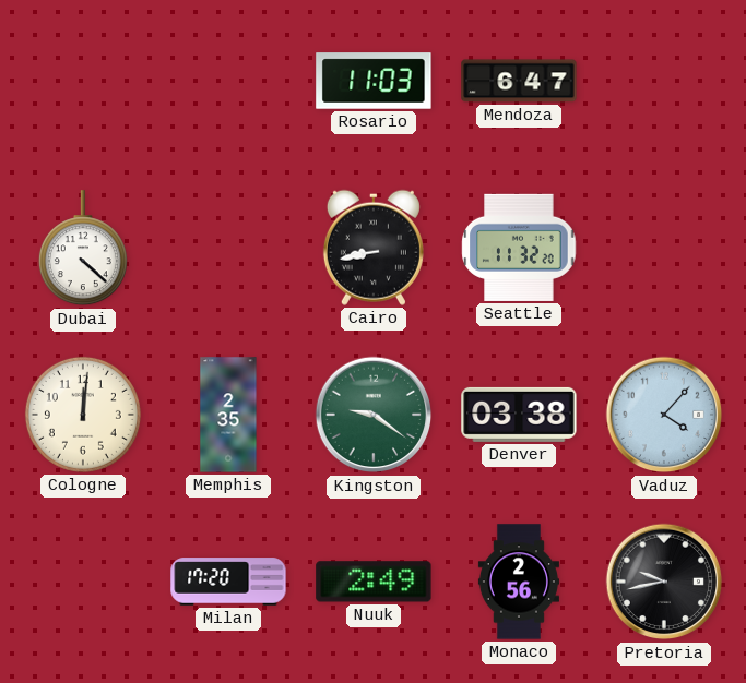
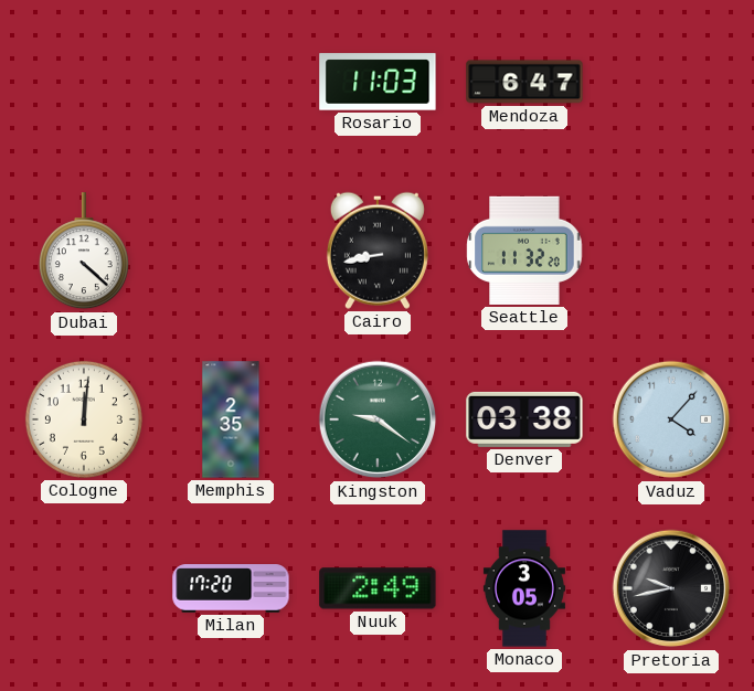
Monaco: 2:56 -> 3:05 (524, 588)
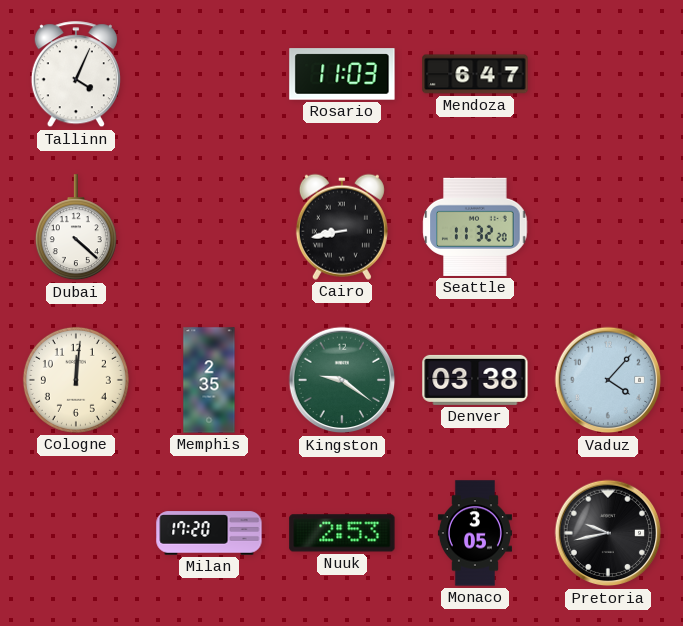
Tallinn: none -> 4:04 (76, 75)
Nuuk: 2:49 -> 2:53 (342, 533)
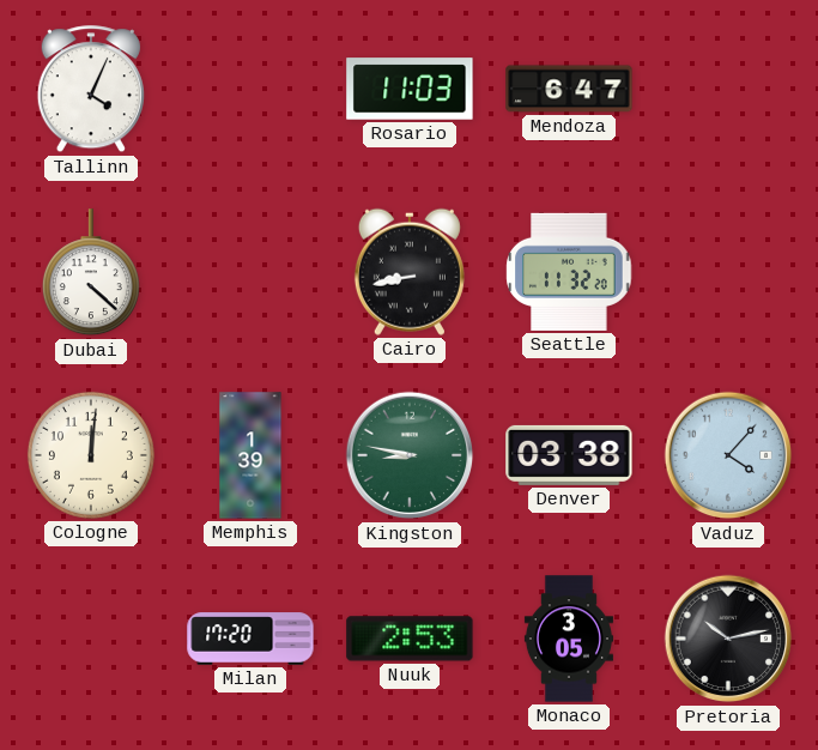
Memphis: 2:35 -> 1:39 (250, 455)
Kingston: 9:21 -> 8:47 (410, 455)
Pretoria: 9:43 -> 10:13 (728, 639)
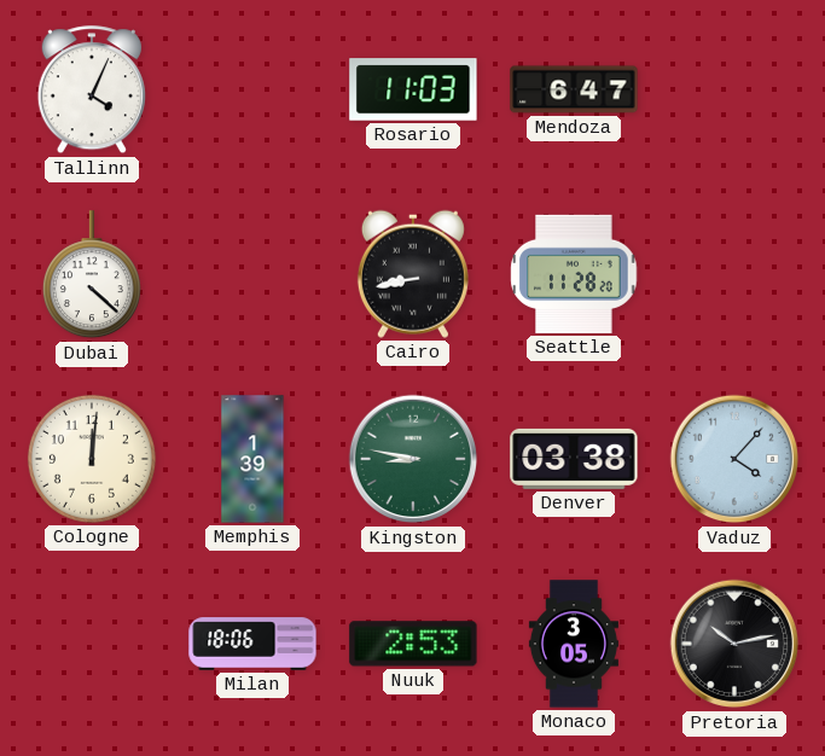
Seattle: 11:32 -> 11:28 (574, 274)
Milan: 17:20 -> 18:06 (252, 644)
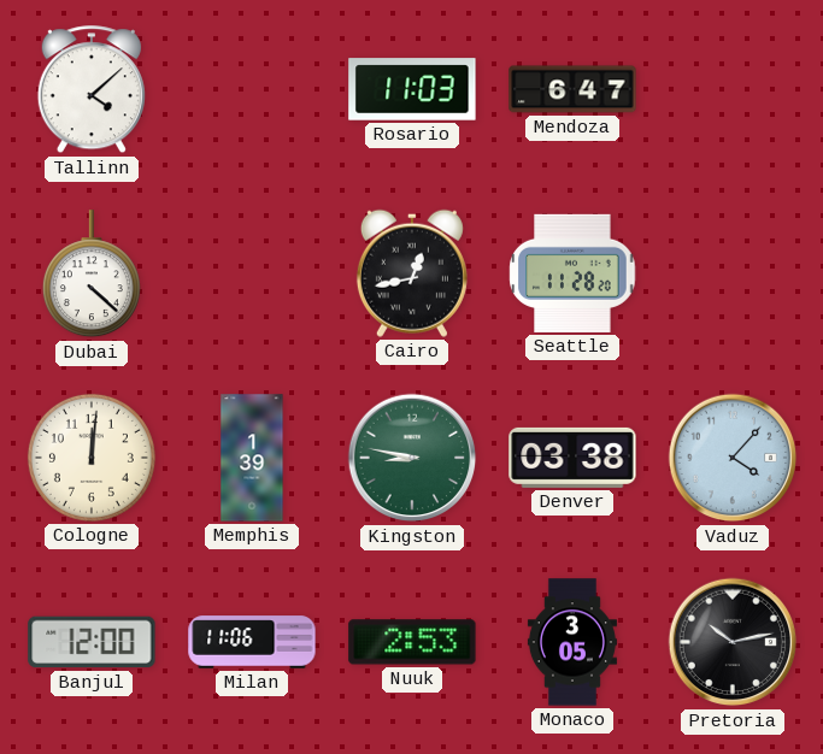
Tallinn: 4:04 -> 4:08 (92, 90)
Cairo: 8:43 -> 12:43 (412, 273)
Banjul: none -> 12:00 (92, 642)
Milan: 18:06 -> 11:06 (252, 642)
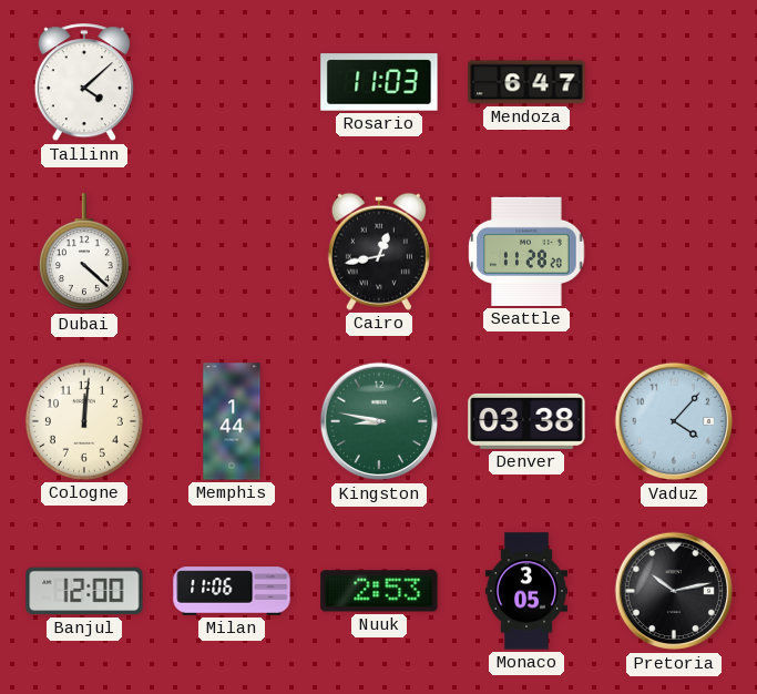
Memphis: 1:39 -> 1:44 (232, 421)
